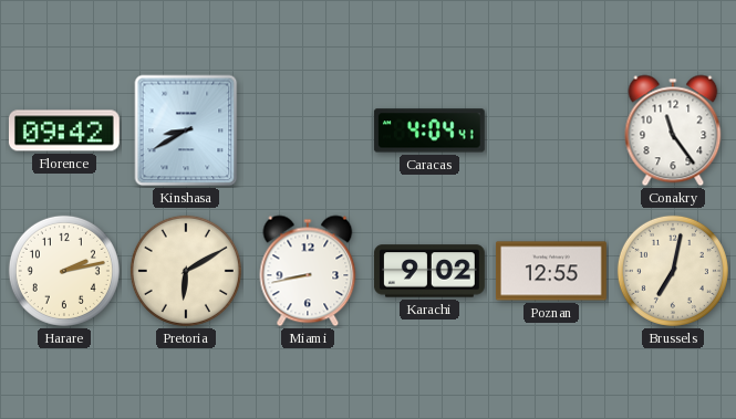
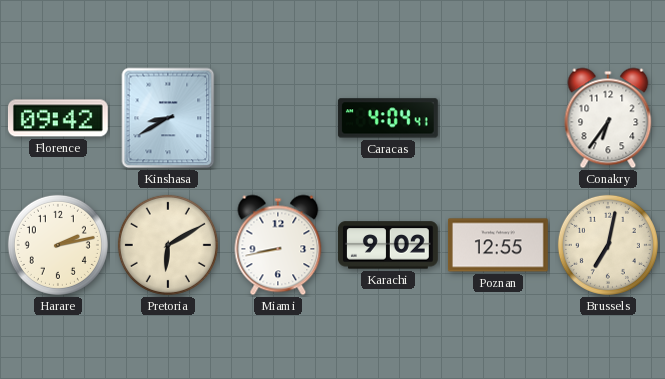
Conakry: 11:24 -> 6:36 (608, 118)
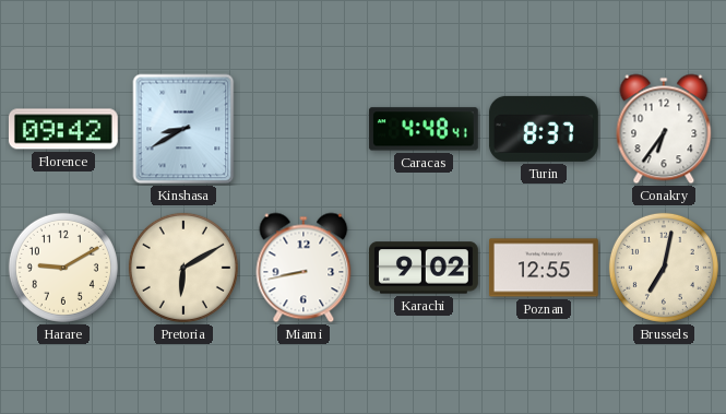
Caracas: 4:04 -> 4:48 (424, 129)
Turin: none -> 8:37 (544, 129)
Harare: 2:13 -> 9:10 (63, 268)
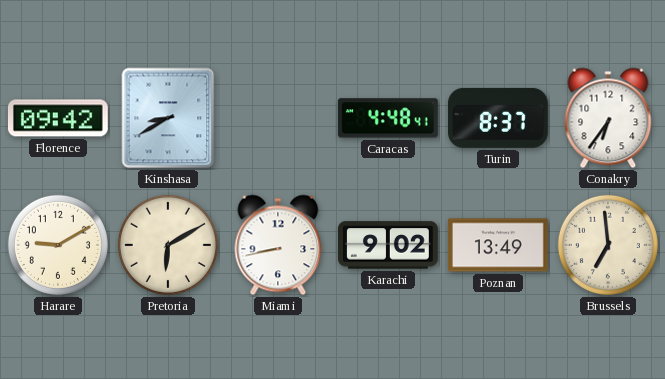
Poznan: 12:55 -> 13:49 (498, 245)
Brussels: 7:02 -> 6:59 (608, 245)
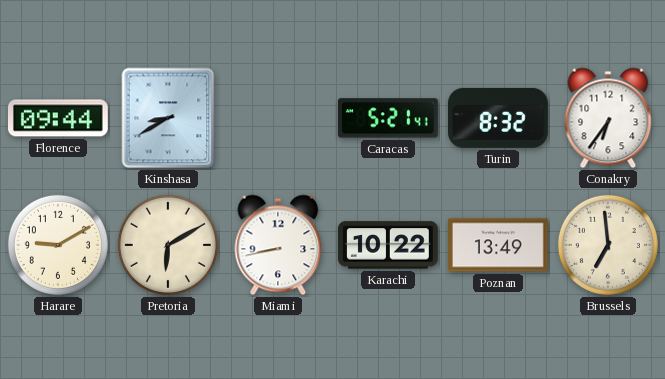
Florence: 09:42 -> 09:44 (58, 118)
Caracas: 4:48 -> 5:21 (388, 118)
Turin: 8:37 -> 8:32 (498, 118)
Karachi: 9:02 -> 10:22 (388, 245)
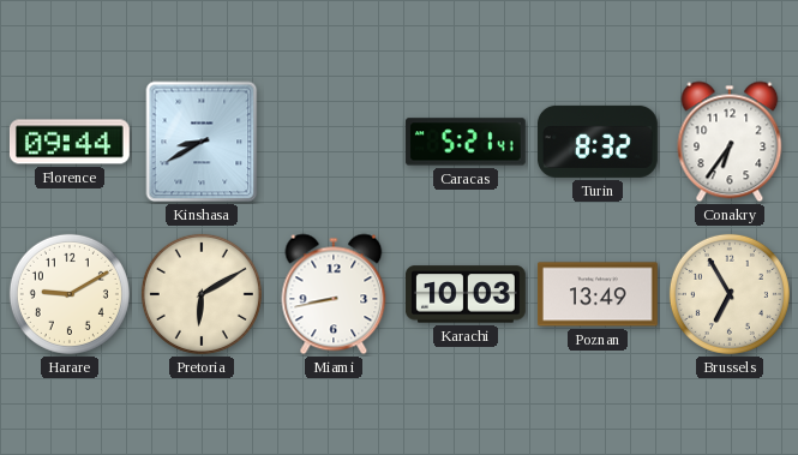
Karachi: 10:22 -> 10:03 (466, 294)
Brussels: 6:59 -> 6:55 (730, 294)
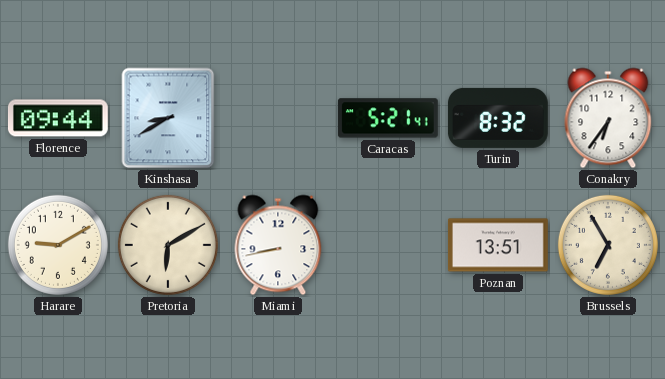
Karachi: 10:03 -> none (466, 294)
Poznan: 13:49 -> 13:51 (498, 245)
